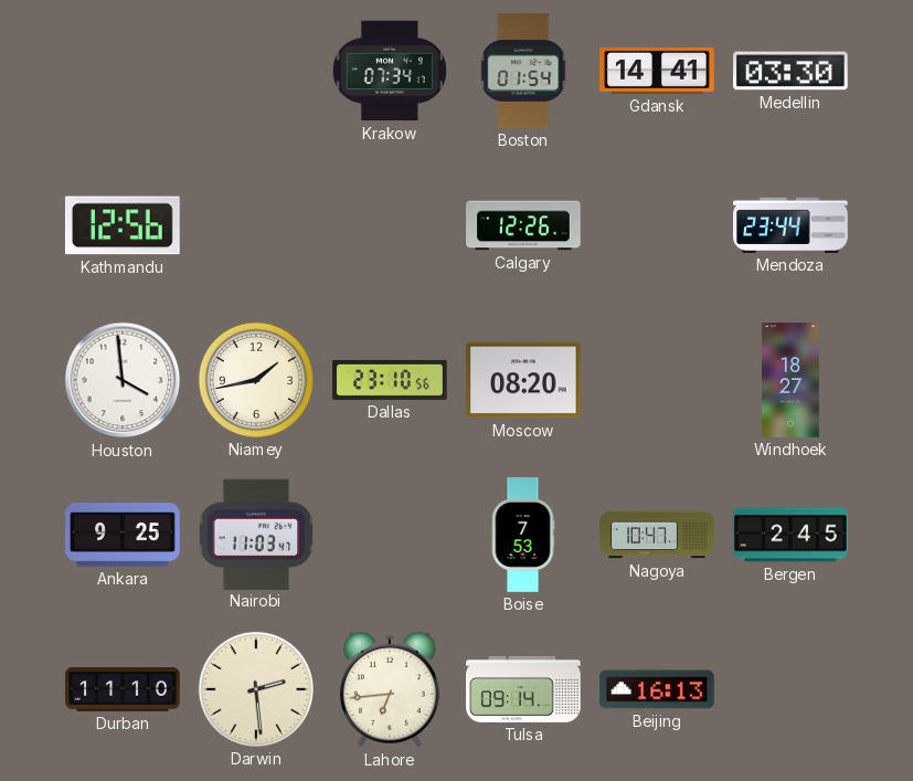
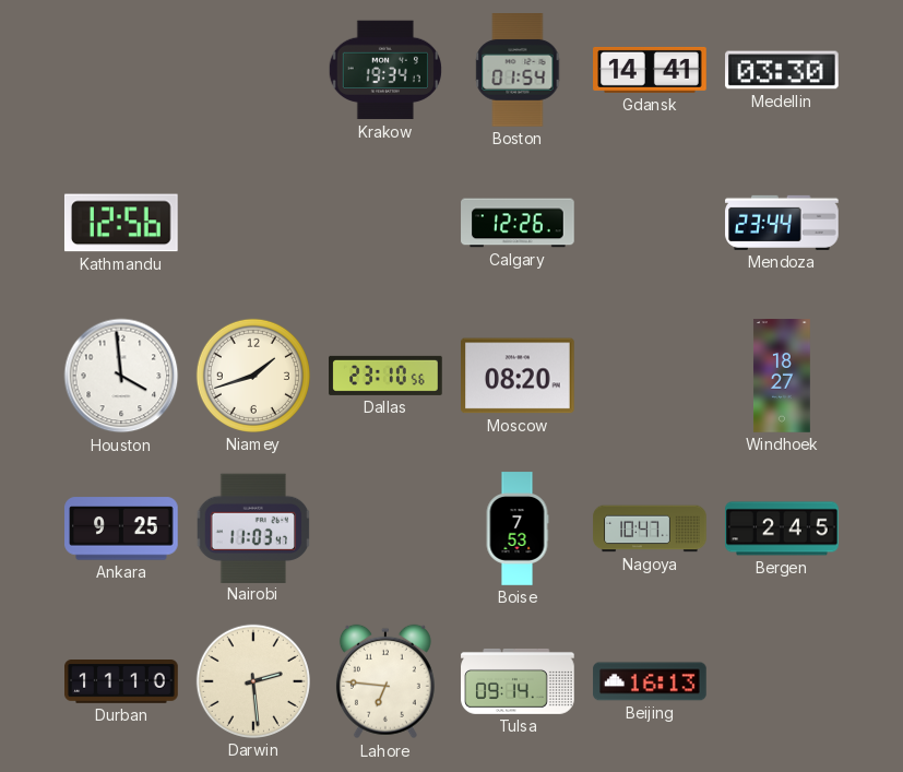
Krakow: 07:34 -> 19:34 (385, 70)
Niamey: 1:43 -> 1:42 (253, 376)
Lahore: 6:44 -> 6:46 (385, 681)
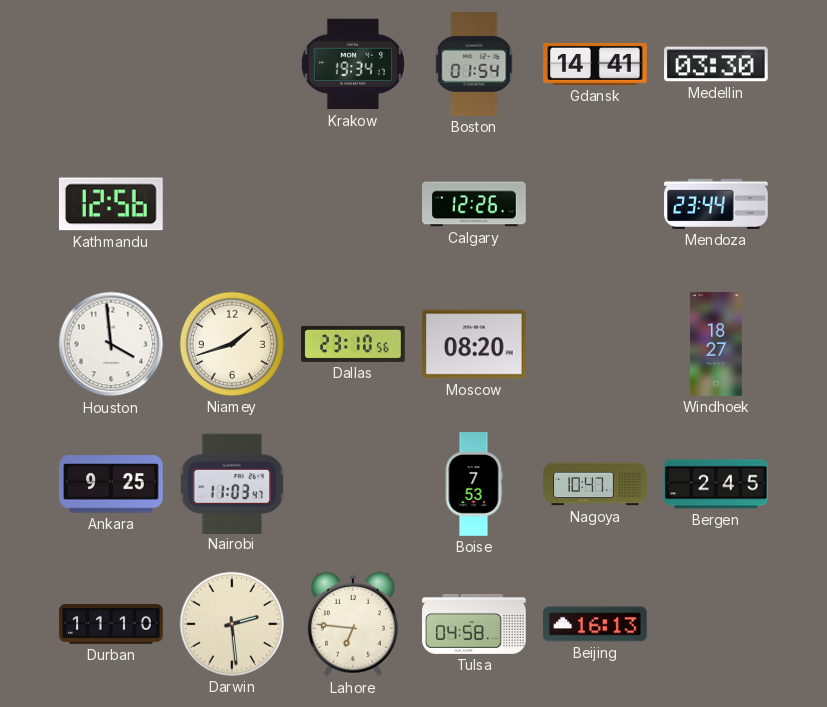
Tulsa: 09:14 -> 04:58 (474, 624)
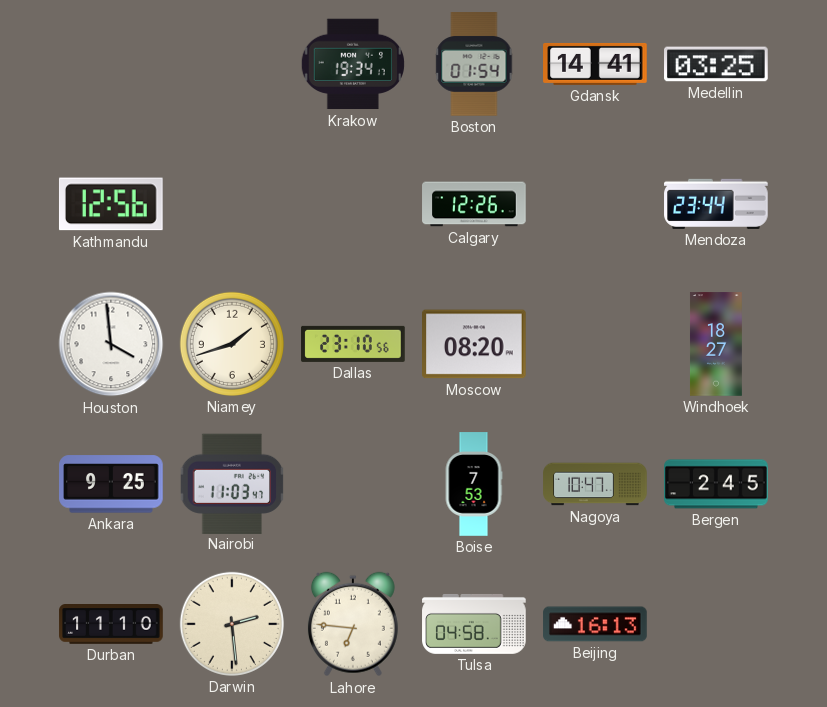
Medellin: 03:30 -> 03:25 (716, 64)
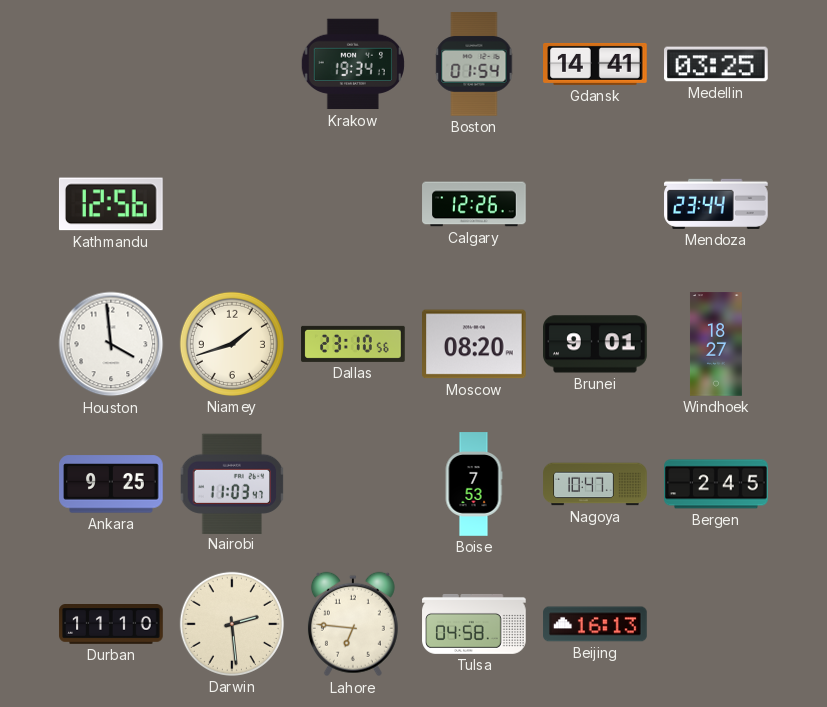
Brunei: none -> 9:01 (595, 344)
